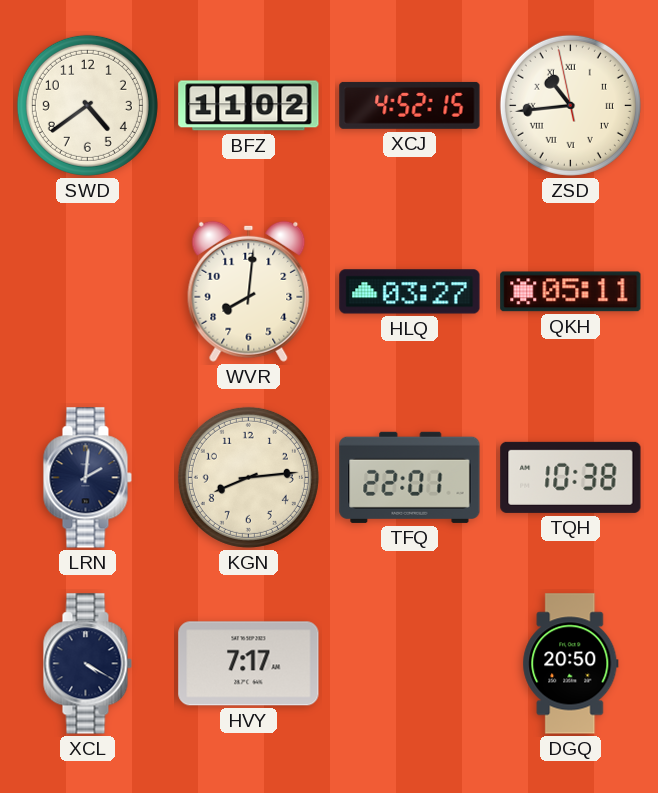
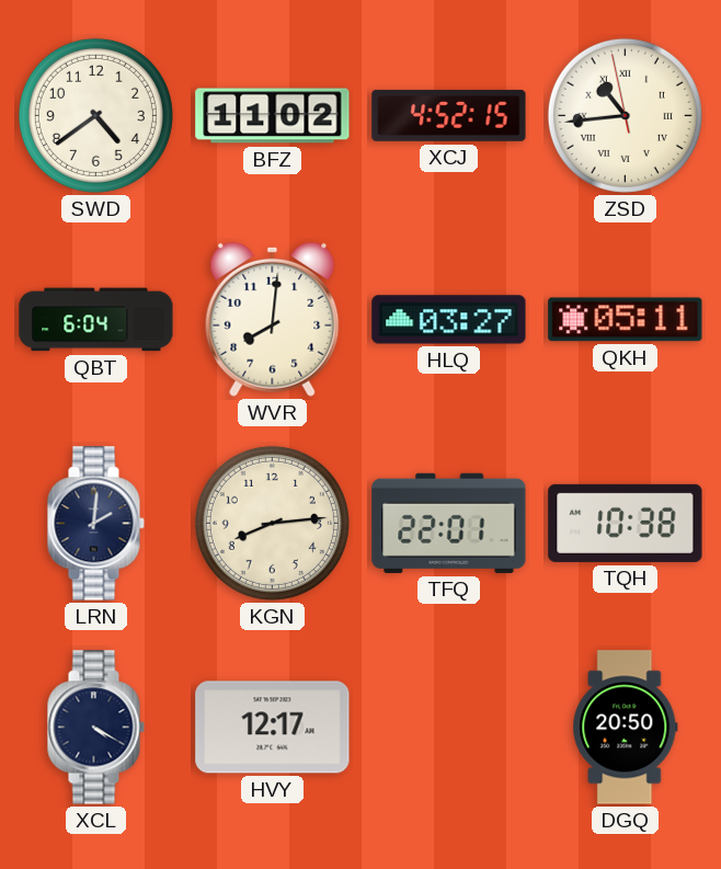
QBT: none -> 6:04 (96, 320)
HVY: 7:17 -> 12:17 (273, 728)
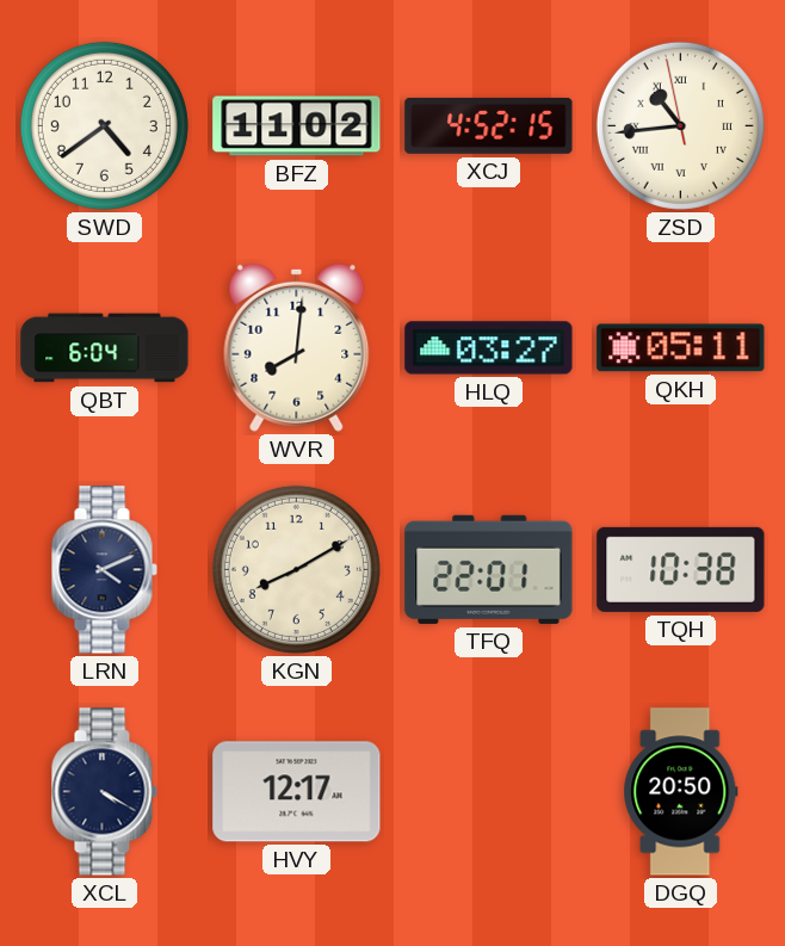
LRN: 2:01 -> 4:11 (104, 570)
KGN: 8:14 -> 8:10 (296, 569)
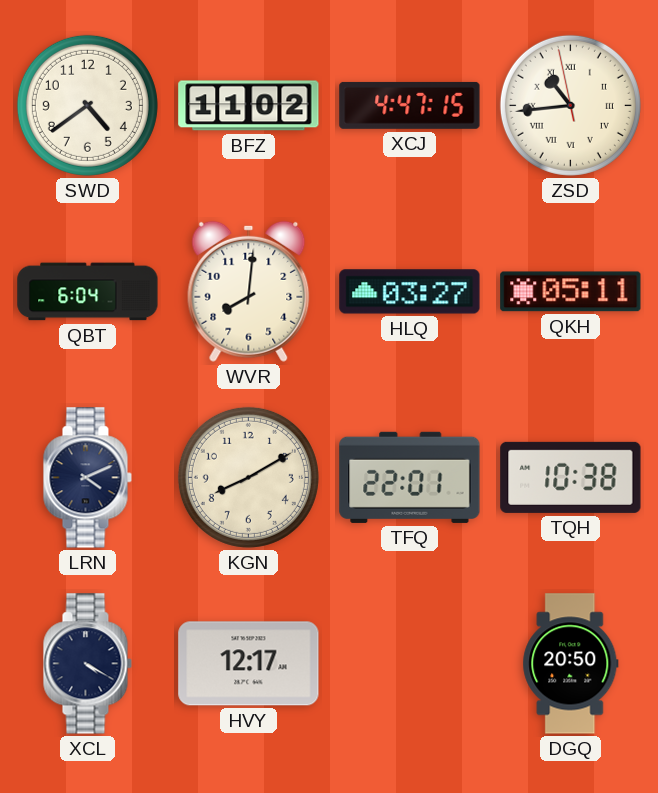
XCJ: 4:52 -> 4:47 (410, 105)
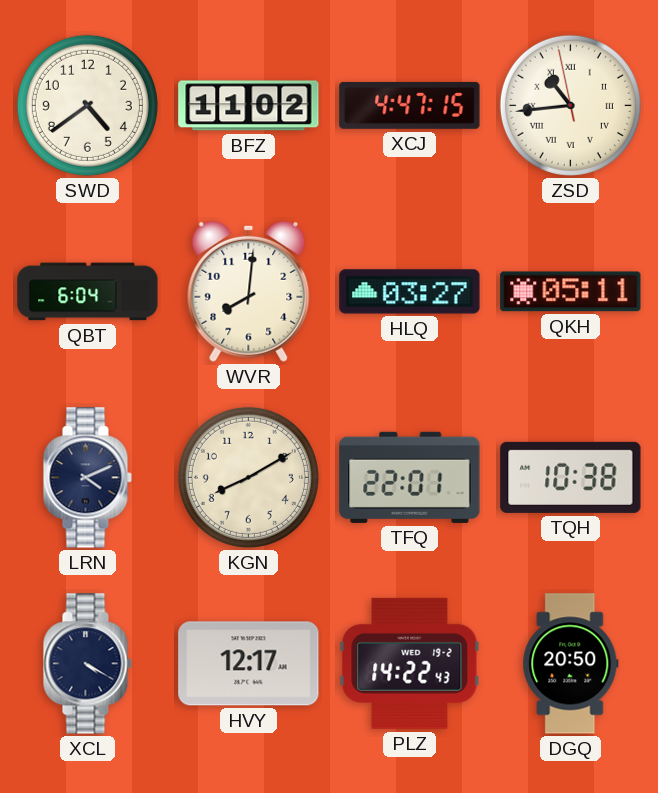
PLZ: none -> 14:22 (410, 663)
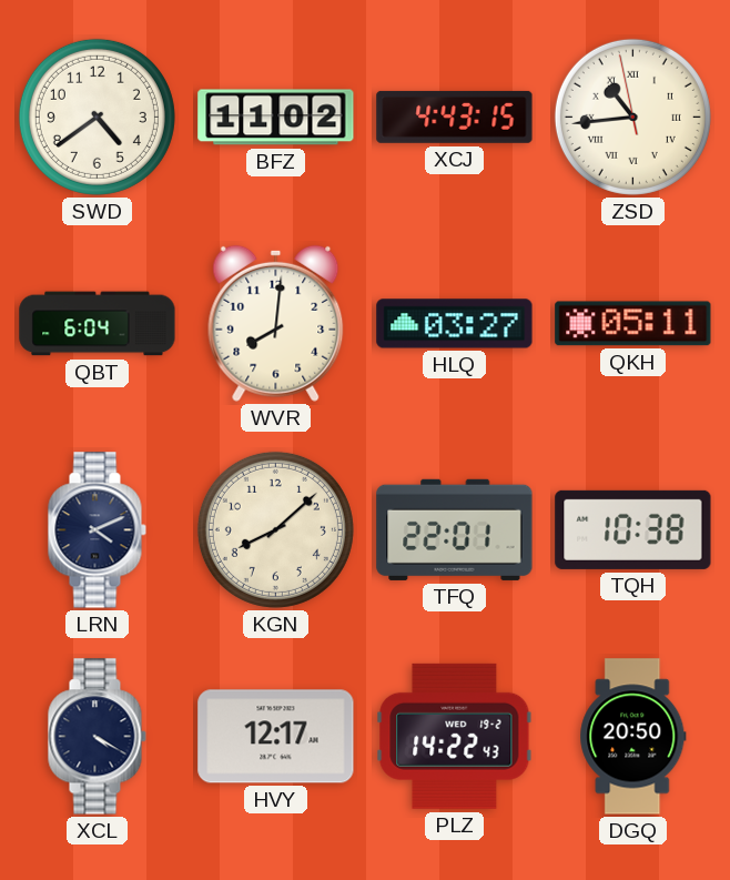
XCJ: 4:47 -> 4:43 (455, 117)
KGN: 8:10 -> 8:08 (275, 529)
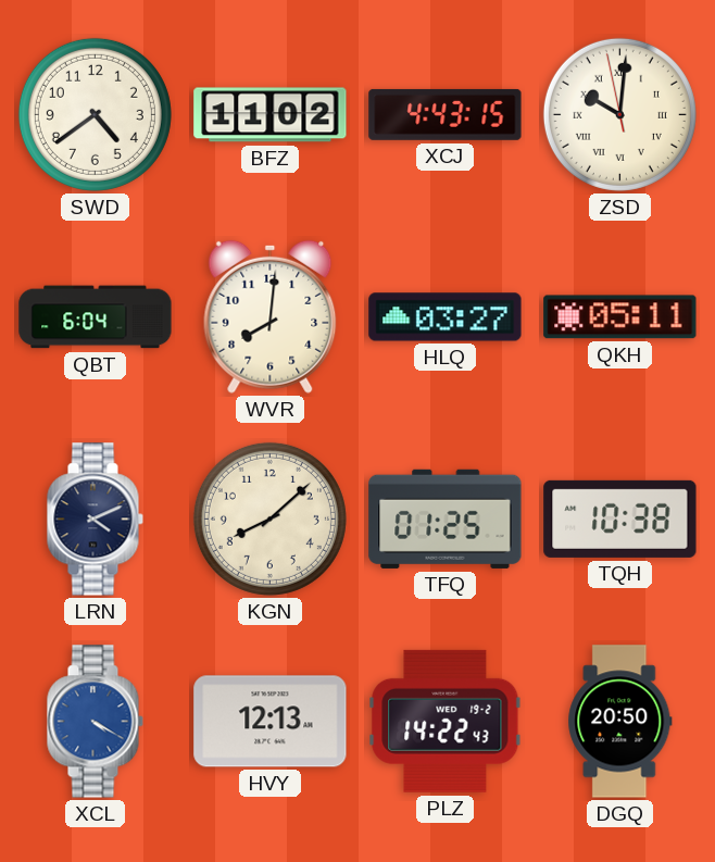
ZSD: 10:43 -> 10:00 (619, 114)
TFQ: 22:01 -> 01:25 (446, 519)
XCL dial: navy -> blue (95, 722)
HVY: 12:17 -> 12:13 (271, 722)
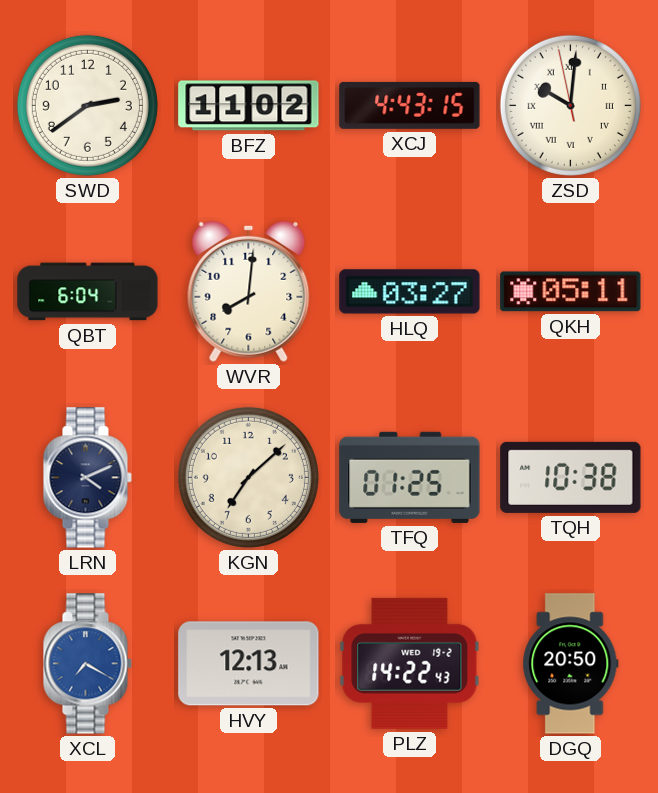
SWD: 4:39 -> 2:39 (87, 105)
KGN: 8:08 -> 7:08 (248, 477)
XCL: 4:20 -> 7:20 (87, 664)
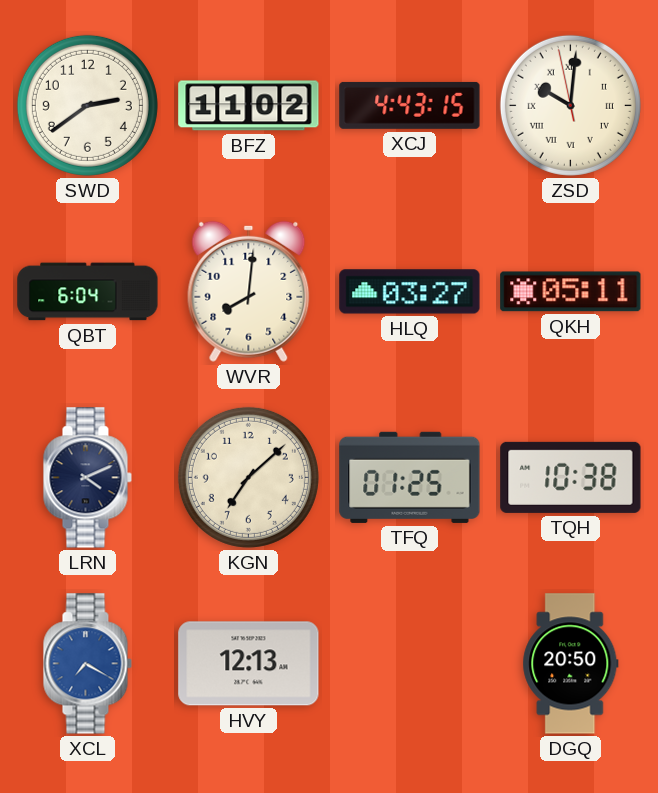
PLZ: 14:22 -> none (410, 663)
